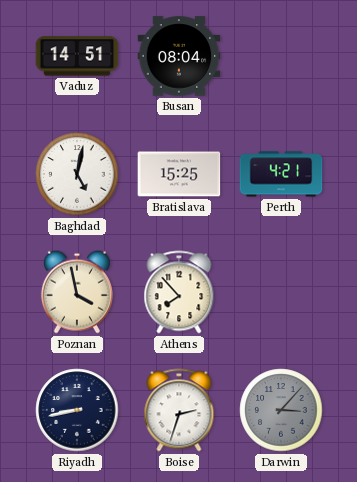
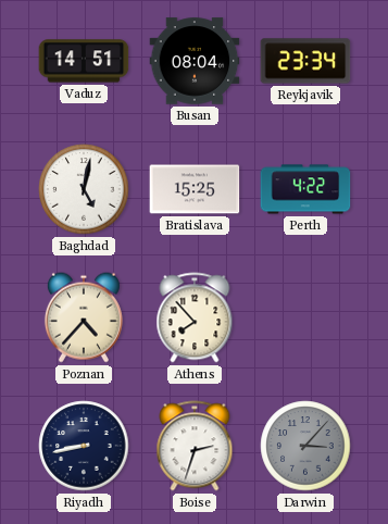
Reykjavik: none -> 23:34 (305, 61)
Perth: 4:21 -> 4:22 (305, 189)
Poznan: 3:58 -> 4:37 (84, 317)
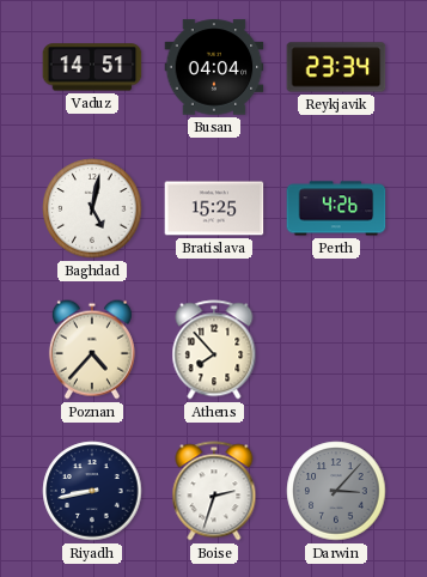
Busan: 08:04 -> 04:04 (214, 67)
Perth: 4:22 -> 4:26 (336, 208)
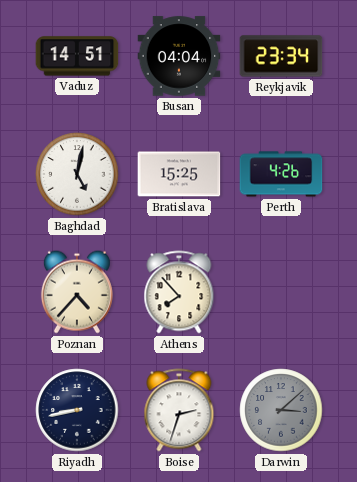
Darwin: 3:07 -> 3:08 (281, 410)
